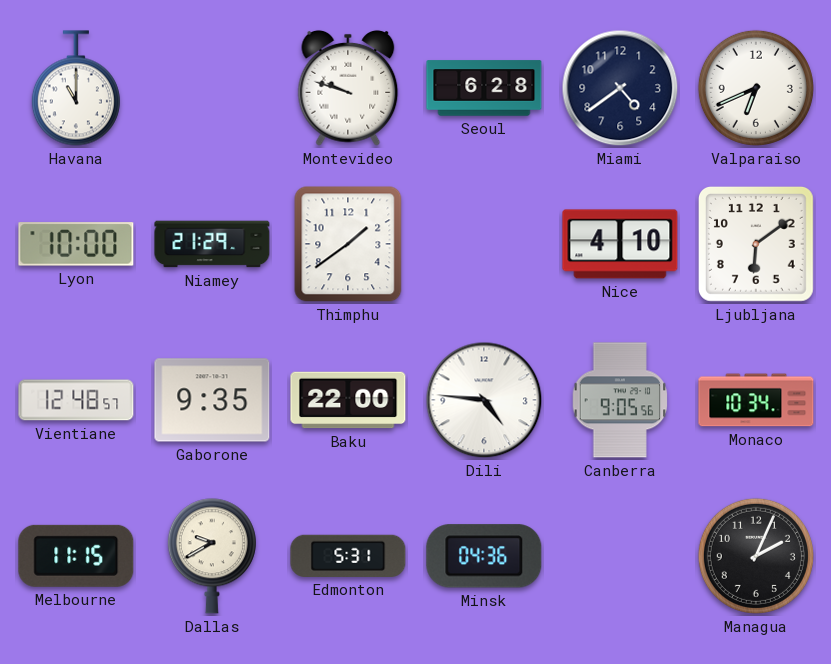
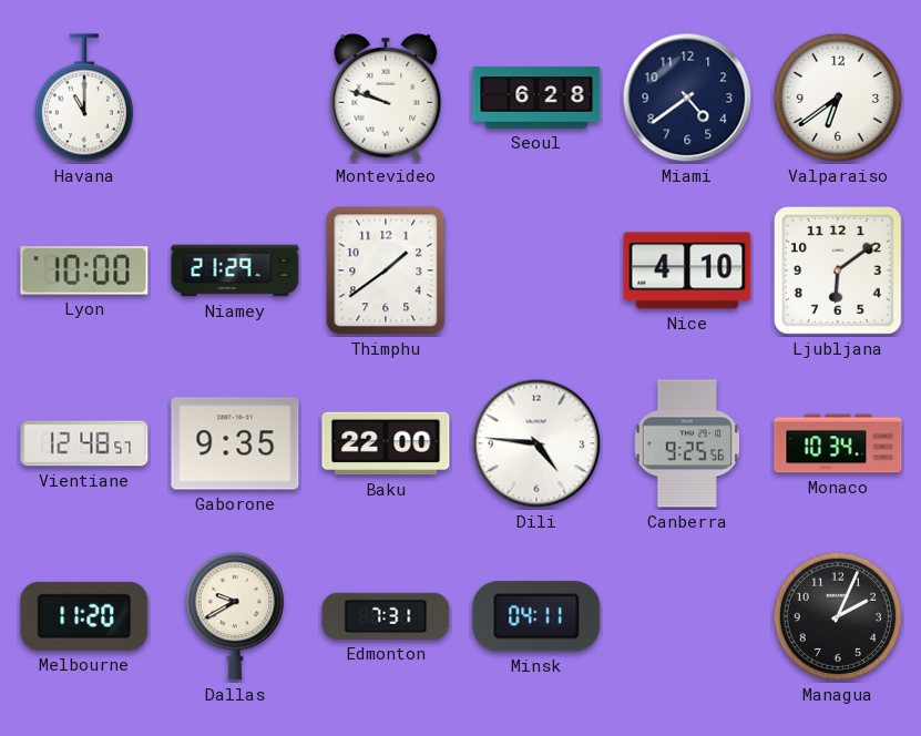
Valparaiso: 6:41 -> 6:39 (838, 98)
Canberra: 9:05 -> 9:25 (687, 443)
Melbourne: 11:15 -> 11:20 (84, 616)
Edmonton: 5:31 -> 7:31 (386, 616)
Minsk: 04:36 -> 04:11 (536, 616)
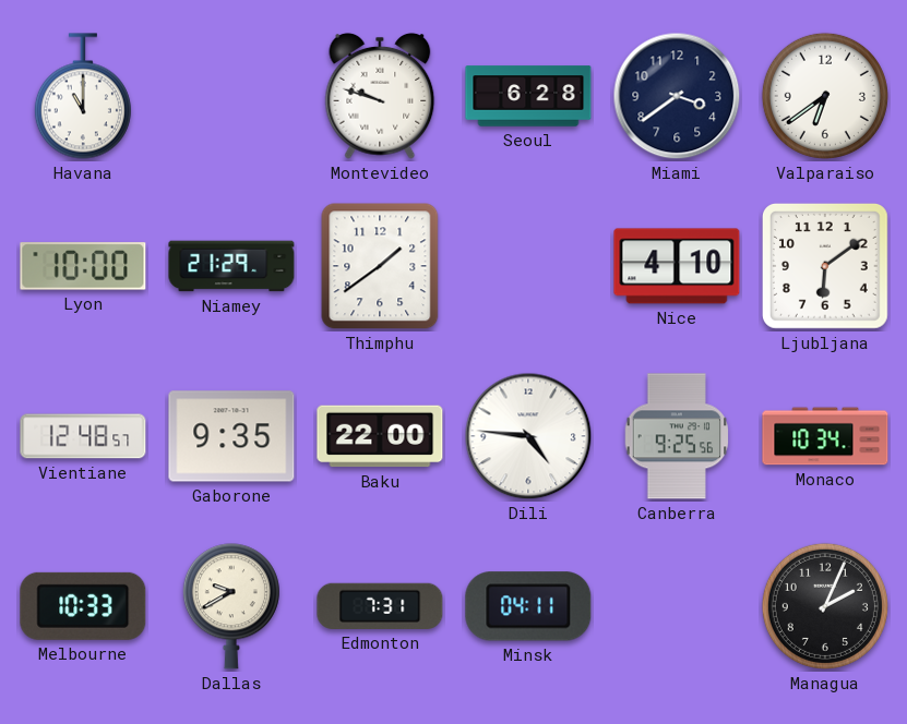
Miami: 4:39 -> 3:39 (677, 96)
Melbourne: 11:20 -> 10:33 (83, 606)
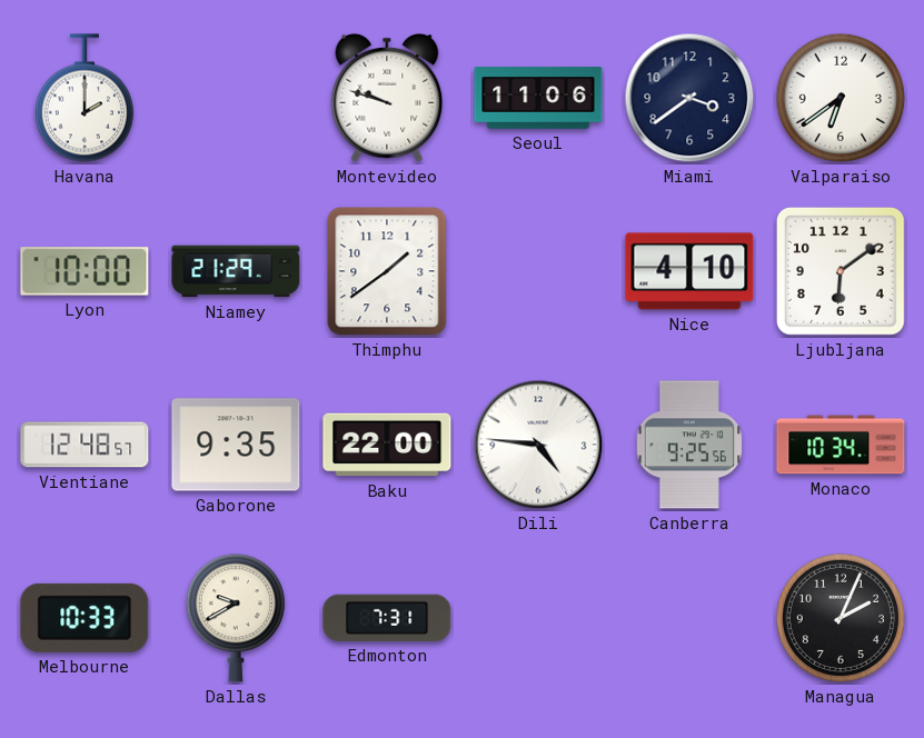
Havana: 11:00 -> 2:00 (85, 98)
Seoul: 6:28 -> 11:06 (538, 98)
Minsk: 04:11 -> none (528, 606)
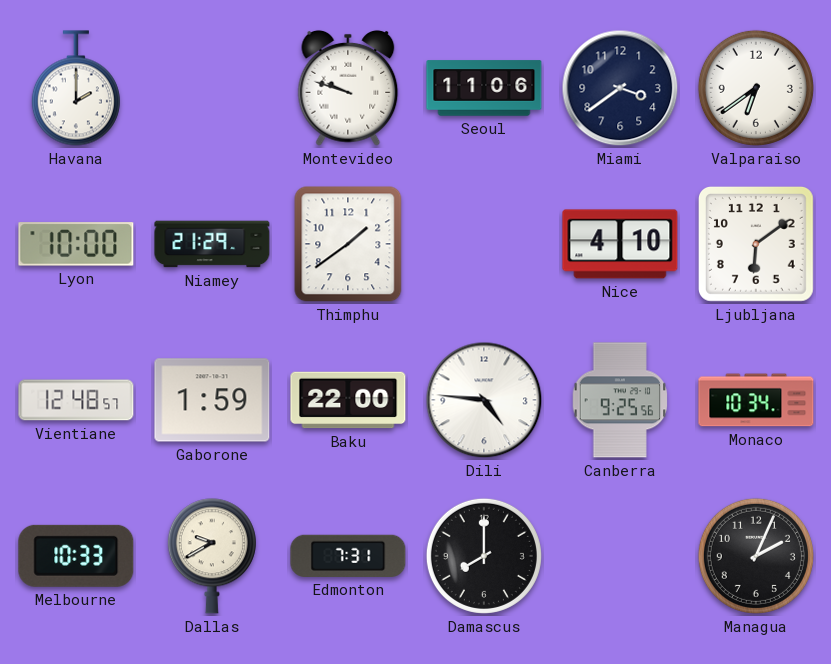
Gaborone: 9:35 -> 1:59 (212, 400)
Damascus: none -> 8:00 (484, 556)
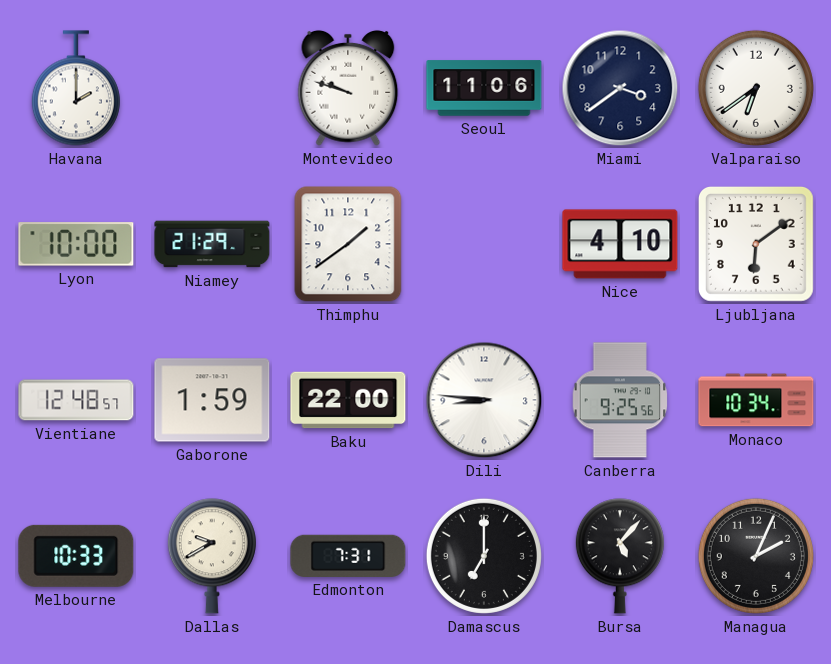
Dili: 4:46 -> 8:46 (484, 400)
Damascus: 8:00 -> 7:00 (484, 556)
Bursa: none -> 5:07 (620, 556)
